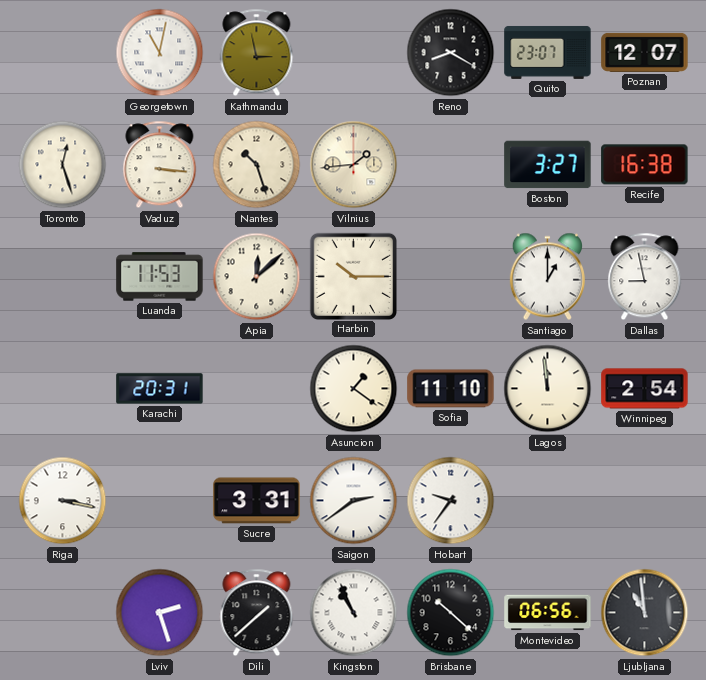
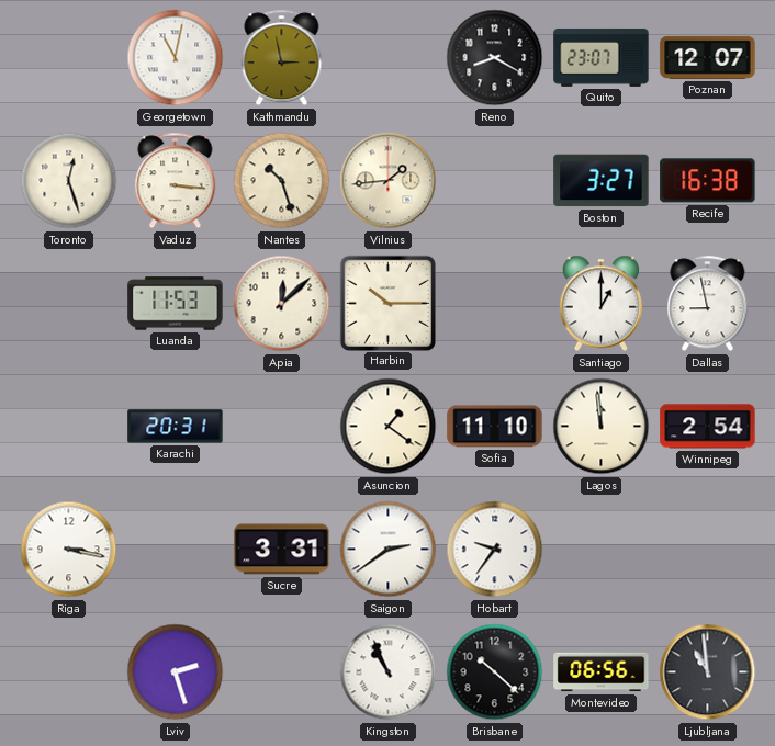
Dili: 1:38 -> none (257, 613)
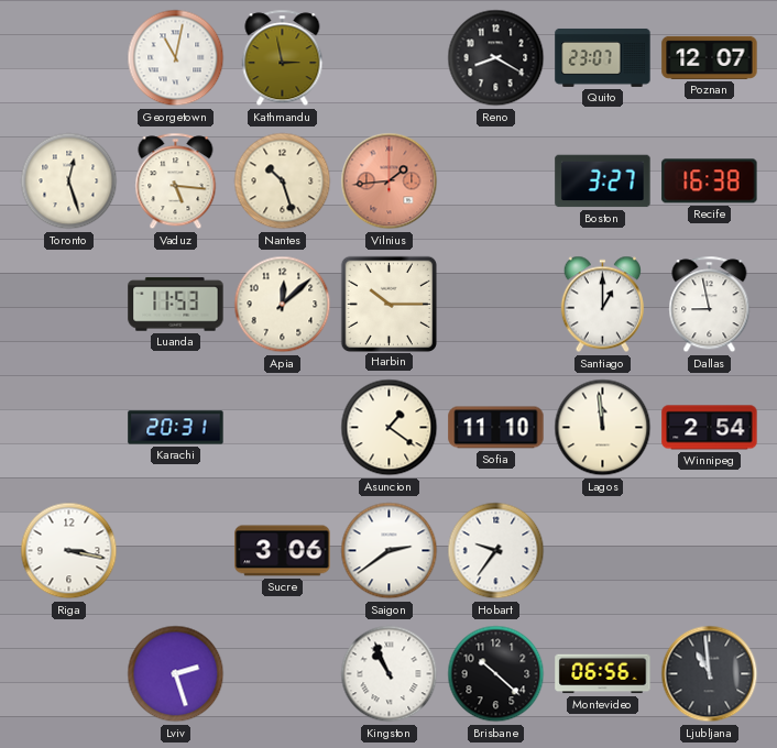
Vaduz: 3:16 -> 5:16 (176, 182)
Vilnius dial: cream -> salmon (390, 182)
Sucre: 3:31 -> 3:06 (283, 551)
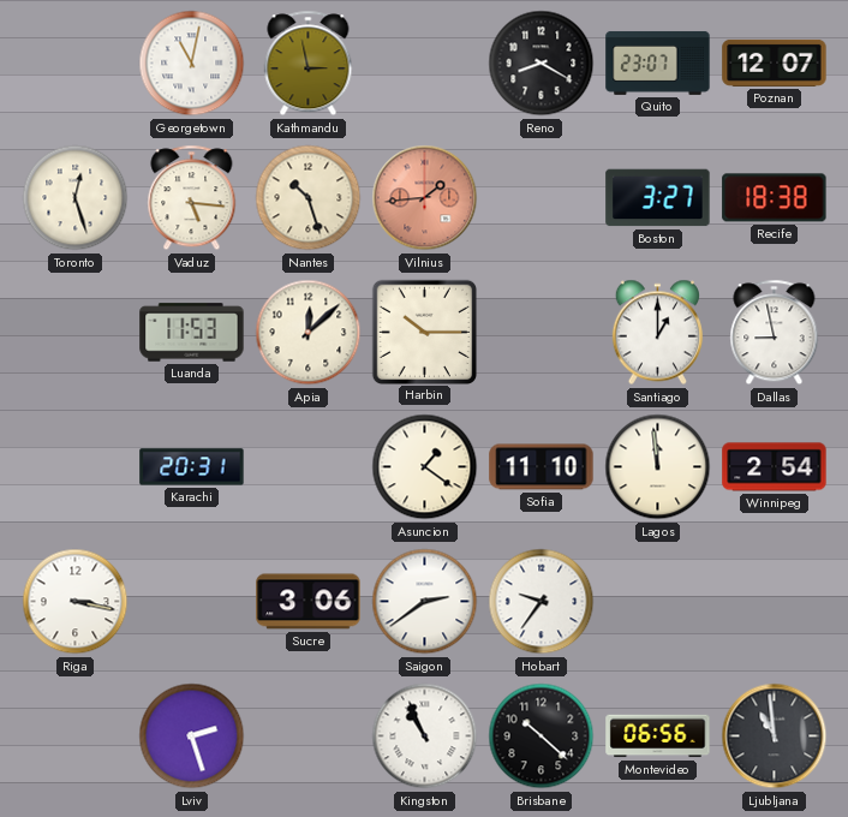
Recife: 16:38 -> 18:38 (775, 198)
